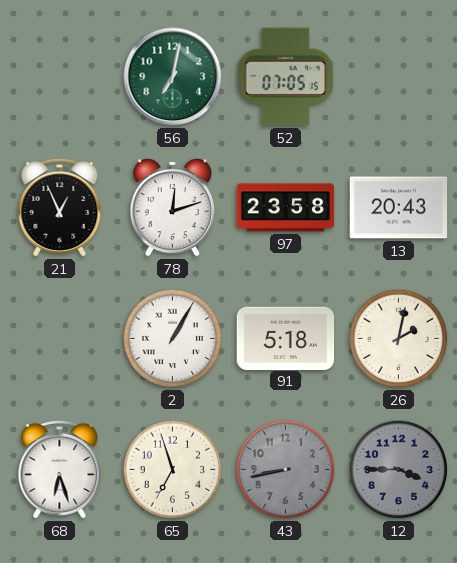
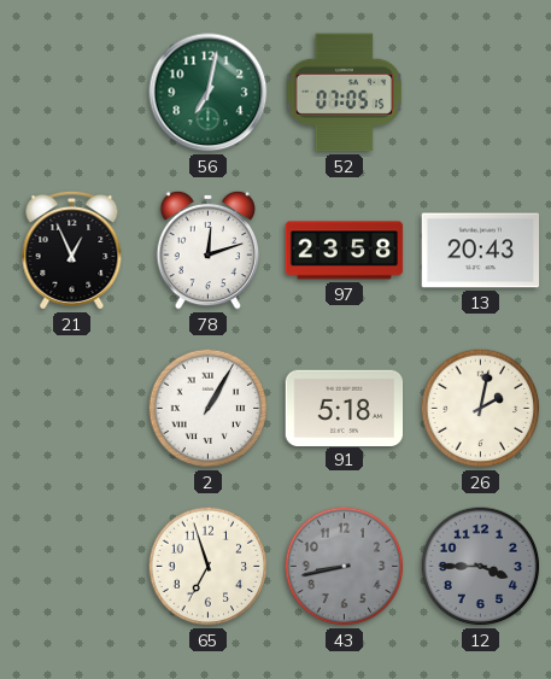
68: 6:27 -> none (60, 469)
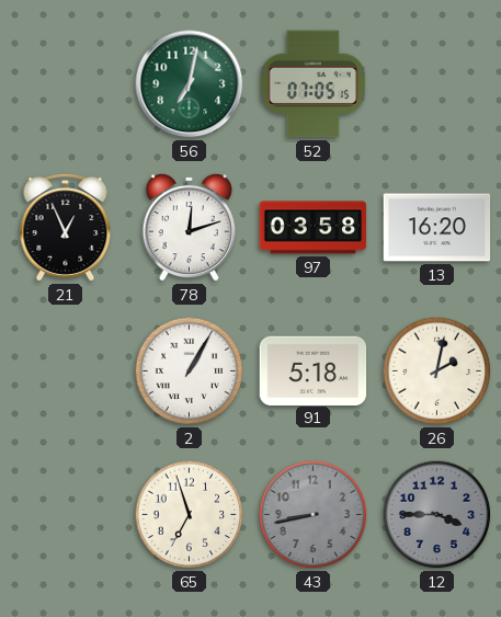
97: 23:58 -> 03:58 (314, 228)
13: 20:43 -> 16:20 (437, 228)
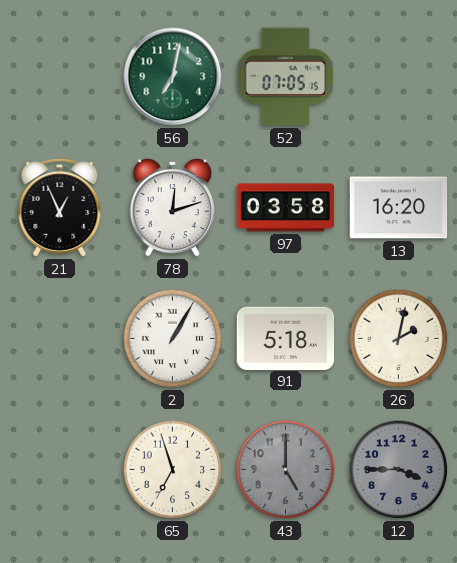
43: 8:43 -> 5:00 (286, 470)
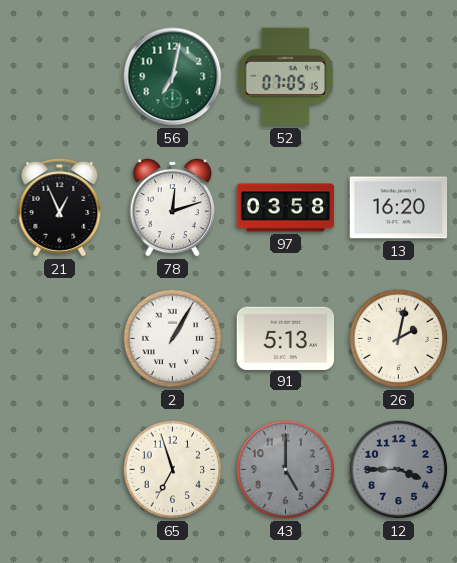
91: 5:18 -> 5:13 (286, 338)
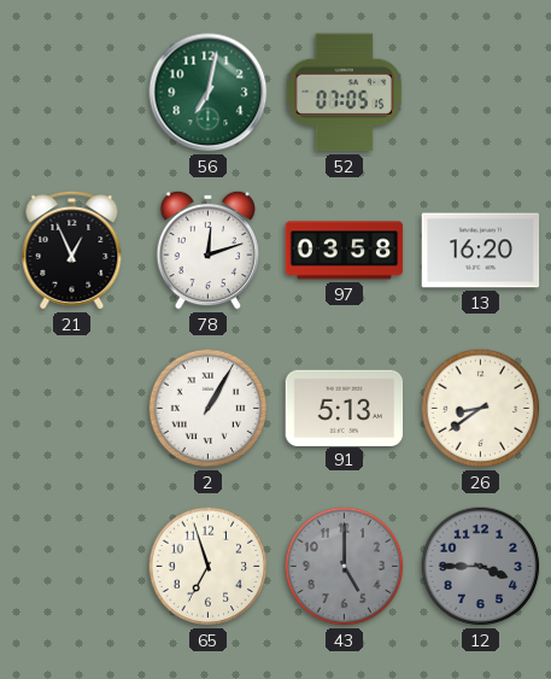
26: 2:02 -> 8:39 (481, 409)
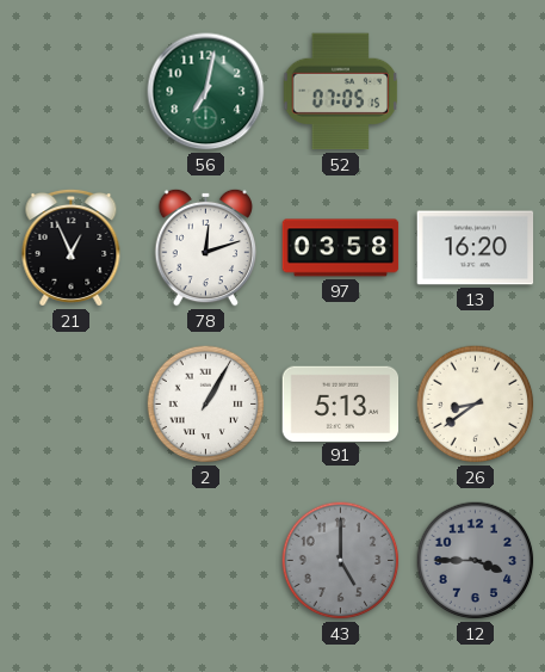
65: 6:57 -> none (209, 567)
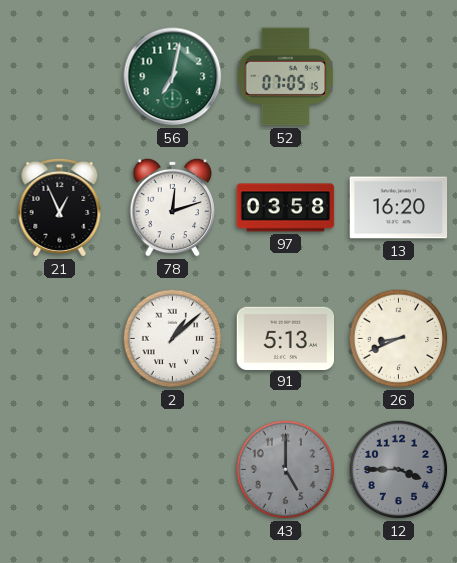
2: 1:05 -> 1:08 (173, 339)
26: 8:39 -> 8:41 (399, 339)
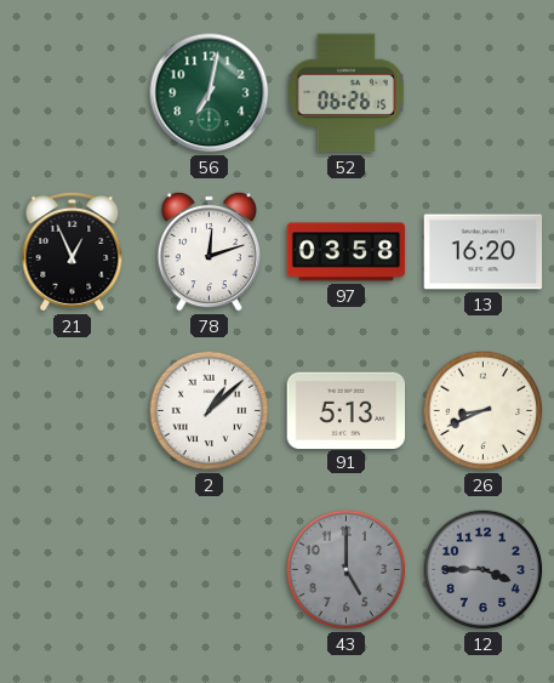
52: 07:05 -> 06:26 (345, 93)
